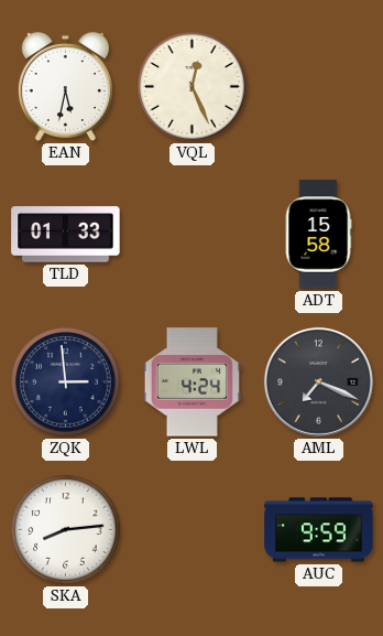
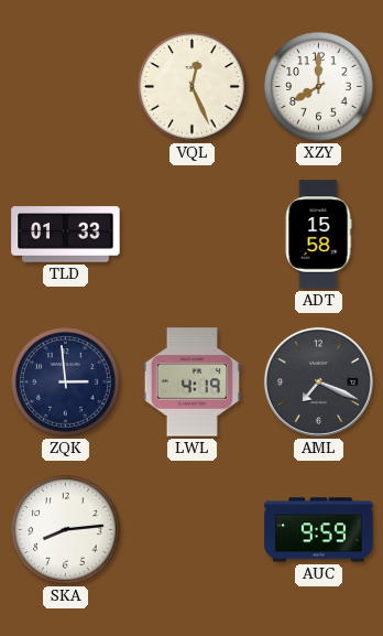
EAN: 5:32 -> none (65, 86)
XZY: none -> 8:00 (319, 87)
LWL: 4:24 -> 4:19 (191, 382)
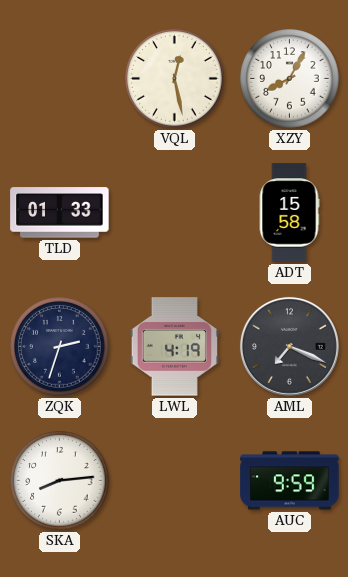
VQL: 12:26 -> 12:28 (175, 79)
XZY: 8:00 -> 8:05 (290, 79)
ZQK: 2:59 -> 2:33 (60, 347)
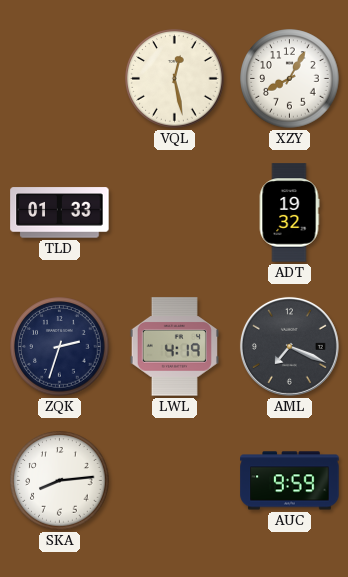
ADT: 15:58 -> 19:32 (289, 213)
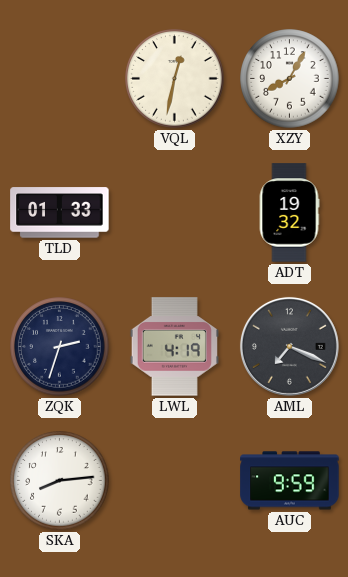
VQL: 12:28 -> 12:32 (175, 79)
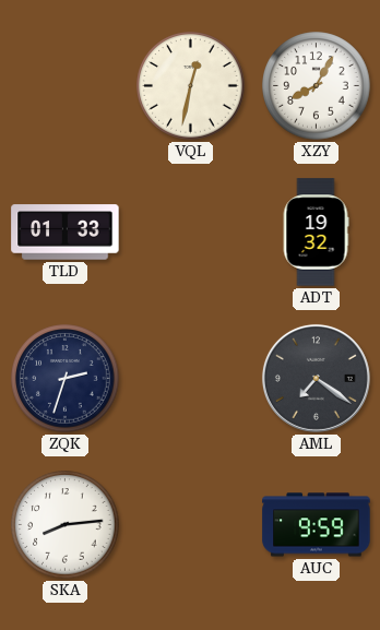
LWL: 4:19 -> none (174, 347)
AML: 7:19 -> 7:21 (316, 378)
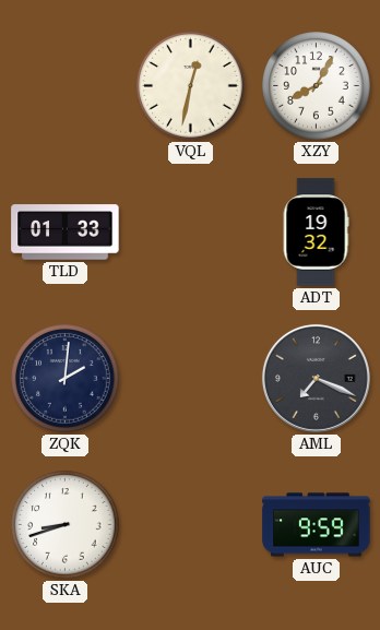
ZQK: 2:33 -> 2:01 (66, 379)
AML: 7:21 -> 7:19 (316, 378)
SKA: 8:14 -> 8:42 (66, 525)
